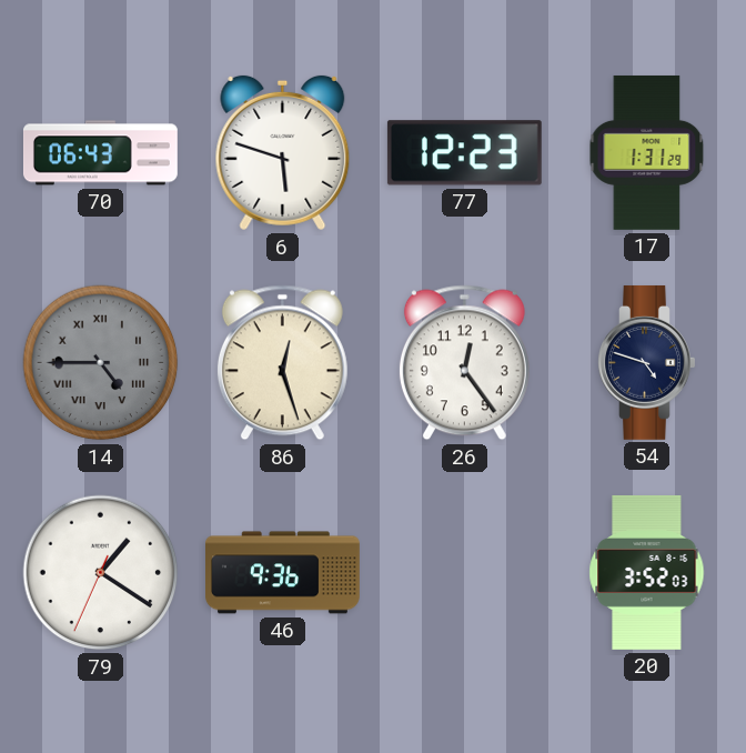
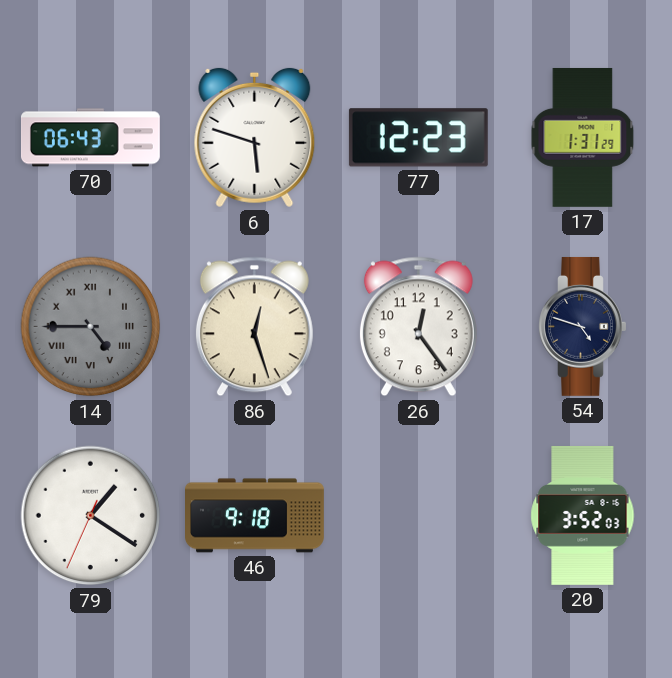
46: 9:36 -> 9:18 (255, 516)
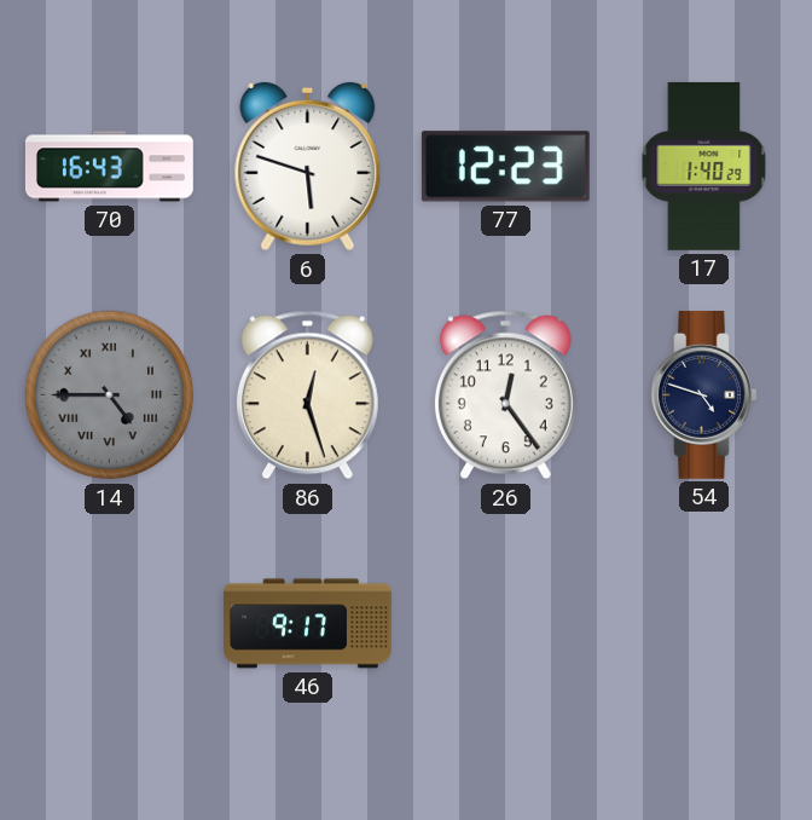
70: 06:43 -> 16:43 (109, 167)
17: 1:31 -> 1:40 (704, 166)
79: 1:20 -> none (91, 516)
46: 9:18 -> 9:17 (308, 624)
20: 3:52 -> none (583, 516)
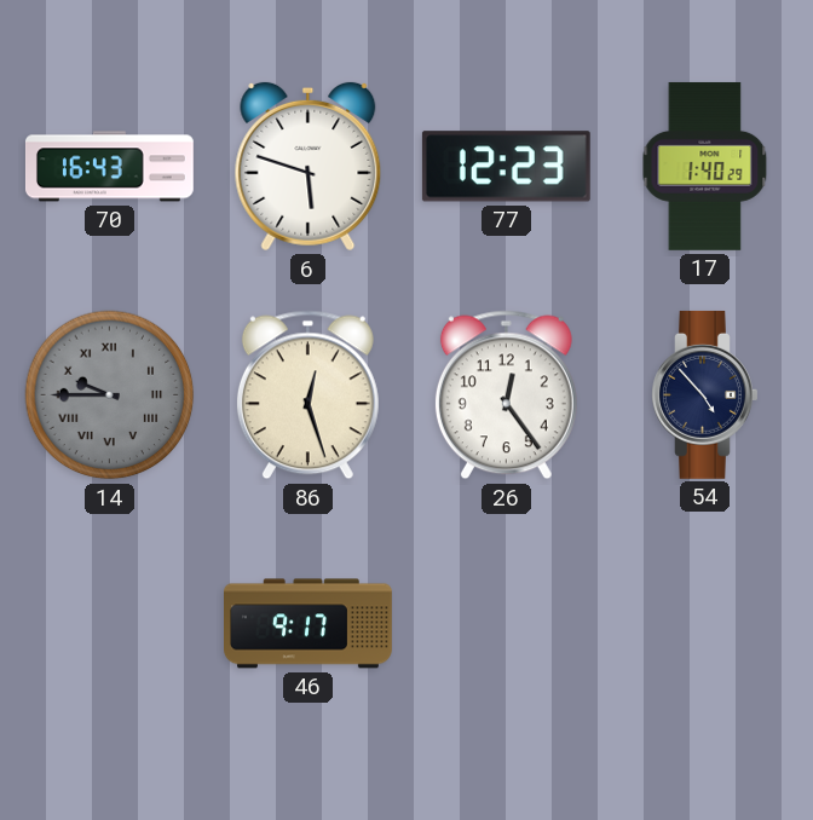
14: 4:45 -> 9:45 (110, 395)
54: 4:48 -> 4:53 (705, 394)
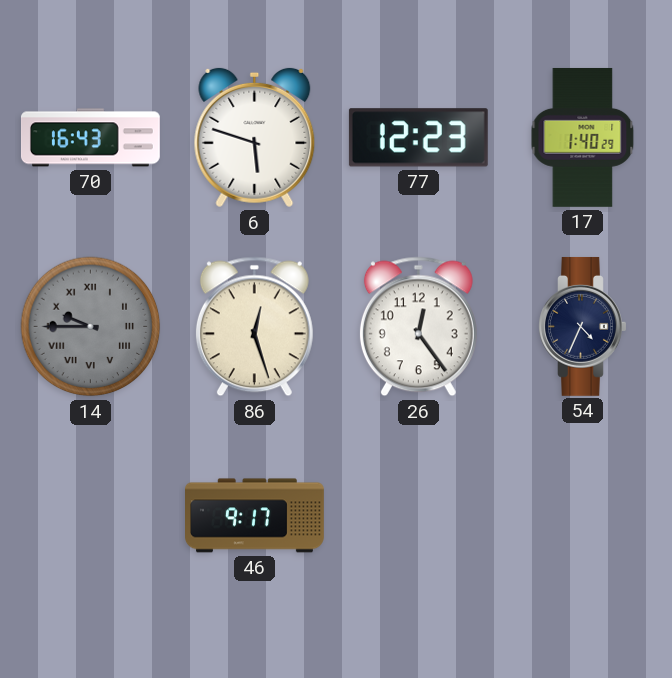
54: 4:53 -> 4:34 (583, 326)
